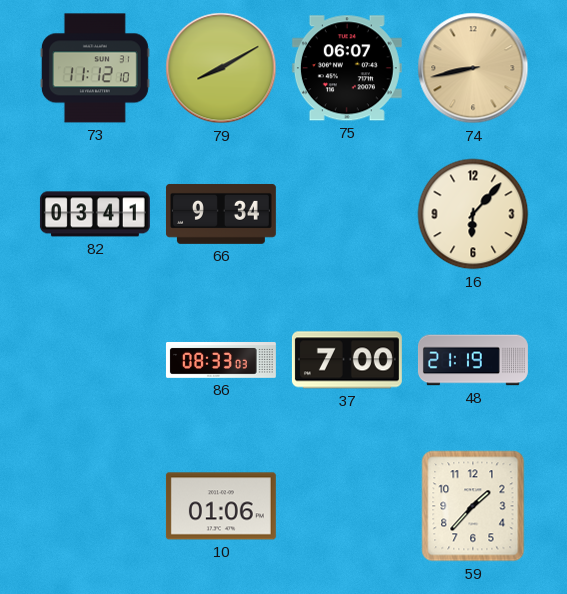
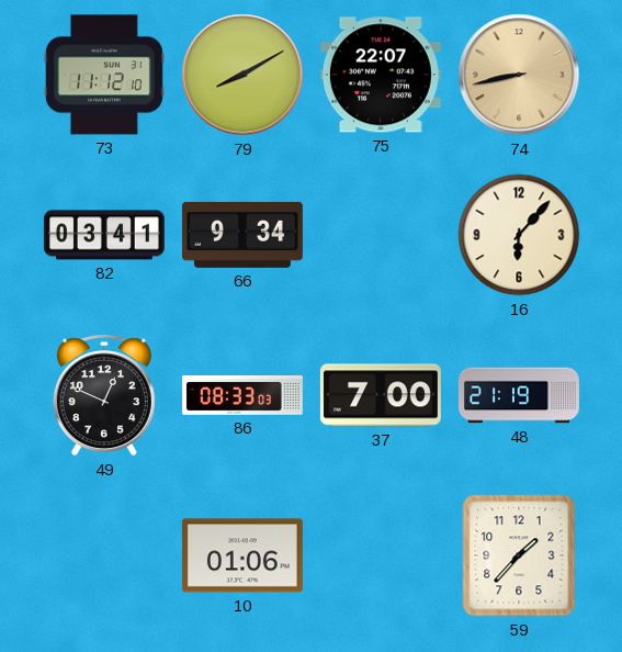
75: 06:07 -> 22:07 (381, 75)
49: none -> 12:49 (104, 395)
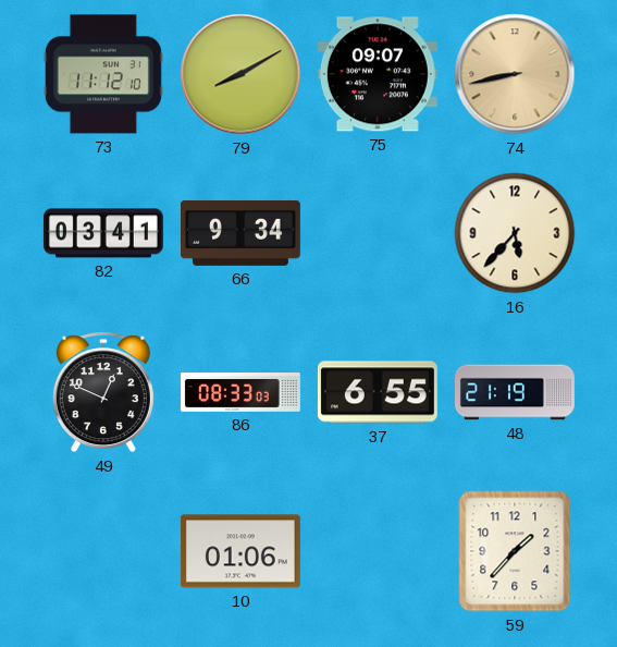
75: 22:07 -> 09:07 (378, 74)
16: 6:07 -> 5:37 (515, 233)
37: 7:00 -> 6:55 (378, 392)
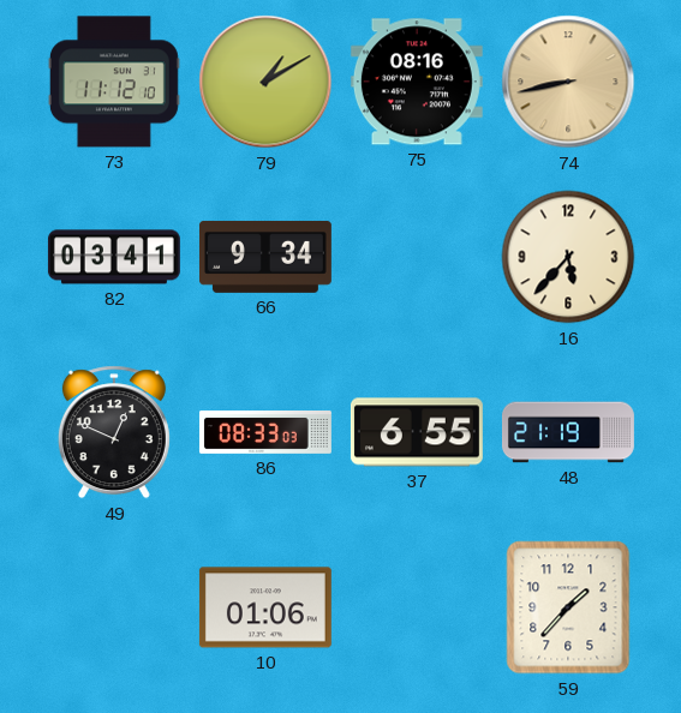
79: 8:10 -> 1:10 (265, 82)
75: 09:07 -> 08:16 (417, 82)
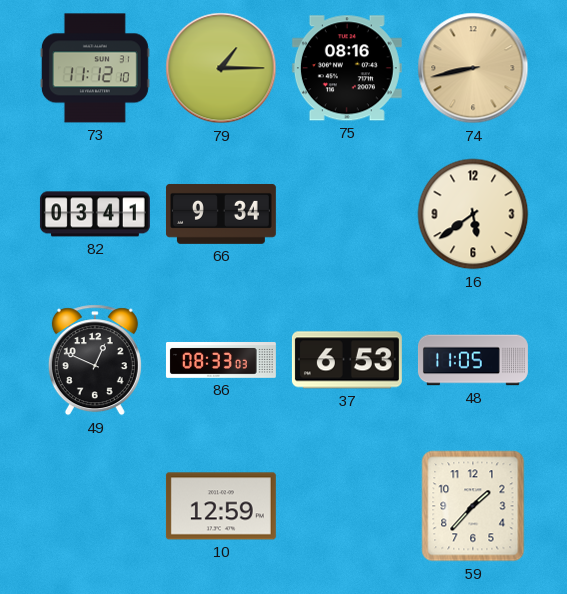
79: 1:10 -> 1:15 (221, 68)
16: 5:37 -> 5:39 (473, 214)
37: 6:55 -> 6:53 (347, 360)
48: 21:19 -> 11:05 (473, 360)
10: 01:06 -> 12:59 (221, 506)
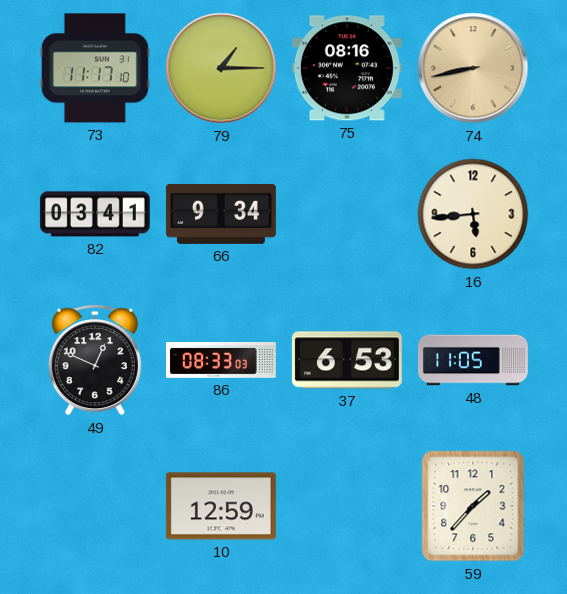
73: 11:12 -> 11:17 (95, 68)
16: 5:39 -> 5:44 (473, 214)
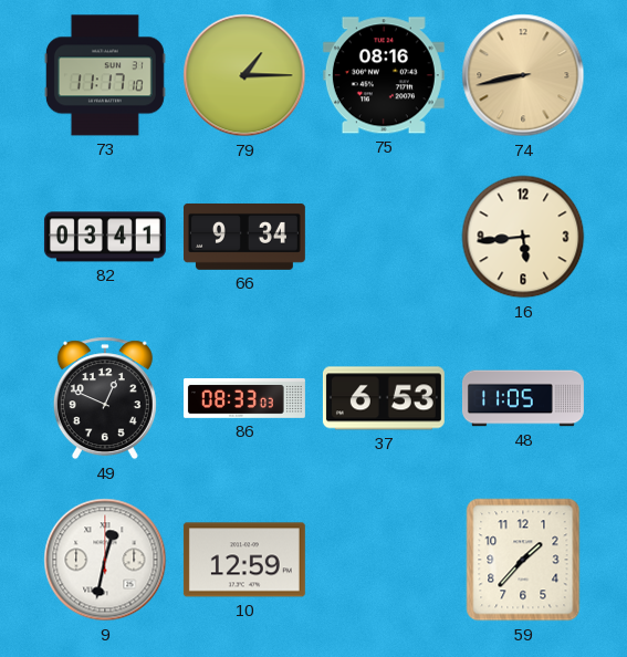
9: none -> 12:32 (105, 560)
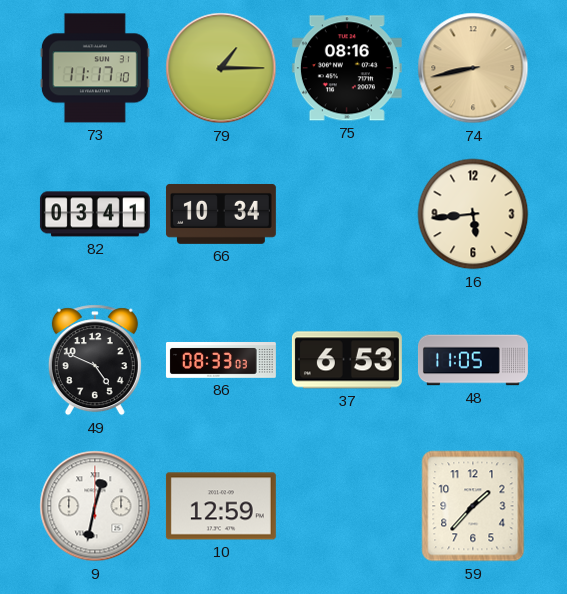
66: 9:34 -> 10:34 (221, 214)
49: 12:49 -> 4:49 (95, 360)
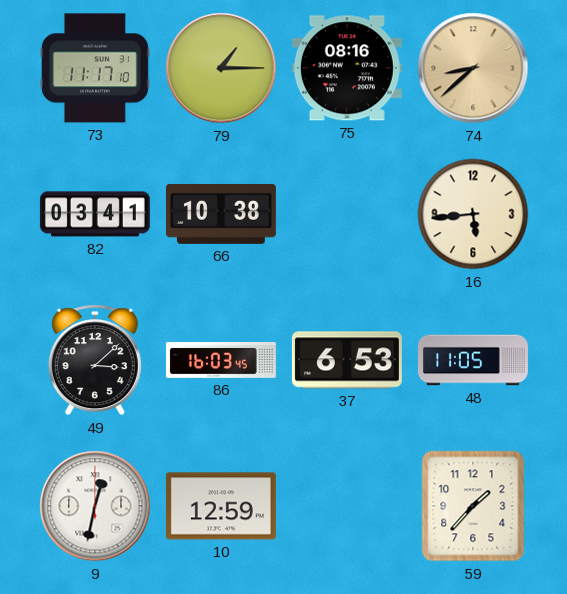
74: 8:43 -> 8:38 (473, 68)
66: 10:34 -> 10:38 (221, 214)
49: 4:49 -> 3:08 (95, 360)
86: 08:33 -> 16:03 (221, 361)
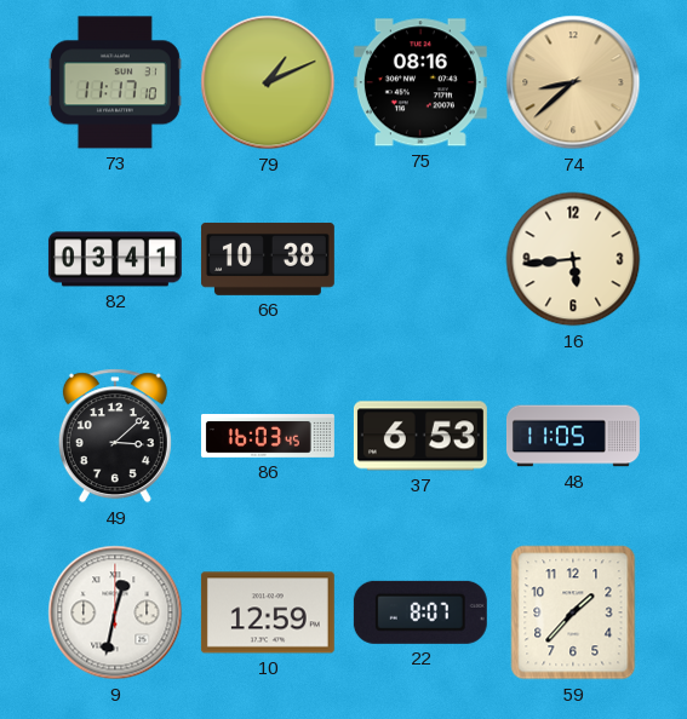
79: 1:15 -> 1:11 (268, 82)
22: none -> 8:07 (420, 612)
